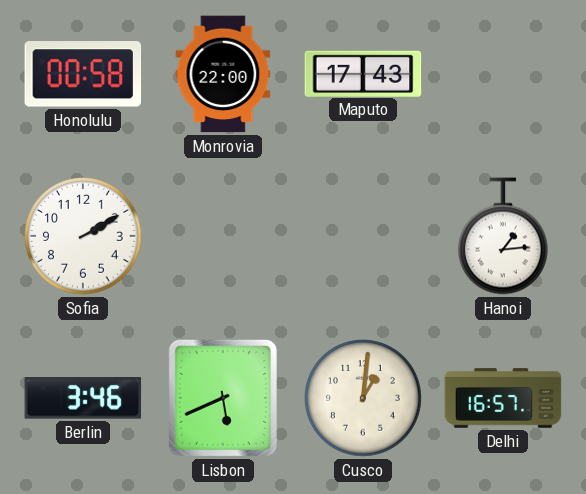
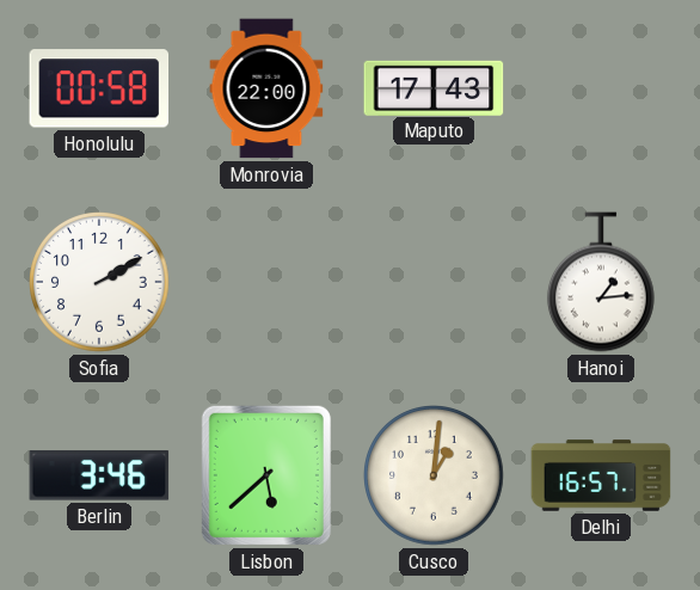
Lisbon: 5:41 -> 5:38 (266, 475)
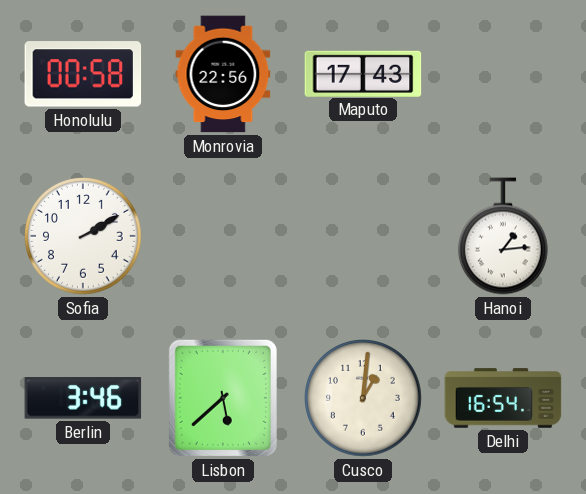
Monrovia: 22:00 -> 22:56 (223, 74)
Delhi: 16:57 -> 16:54 (503, 398)
